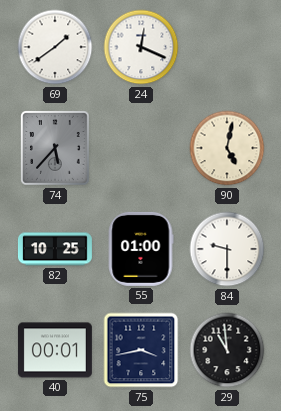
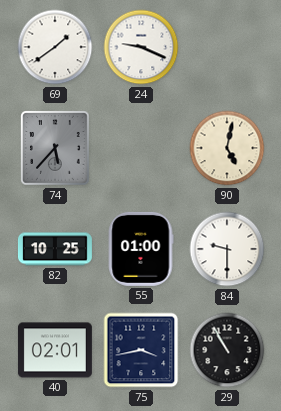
24: 12:19 -> 9:19 (141, 47)
40: 00:01 -> 02:01 (55, 350)
29: 10:59 -> 10:55 (227, 350)
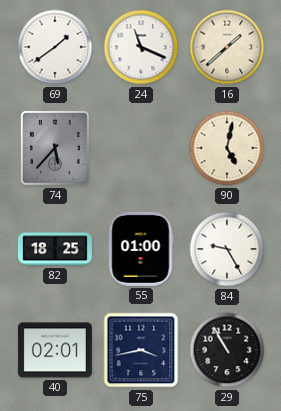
24: 9:19 -> 11:19 (141, 47)
16: none -> 1:38 (227, 47)
82: 10:25 -> 18:25 (55, 249)
84: 9:30 -> 9:25 (227, 249)
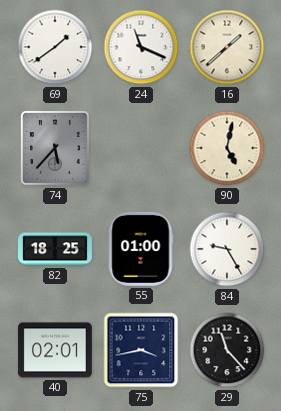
29: 10:55 -> 11:23 (227, 350)
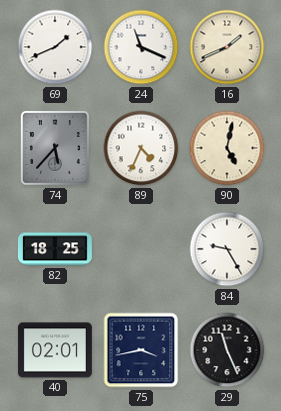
69: 1:39 -> 1:41 (55, 47)
16: 1:38 -> 1:41 (227, 47)
89: none -> 4:34 (141, 148)
55: 01:00 -> none (141, 249)
29: 11:23 -> 11:26 (227, 350)
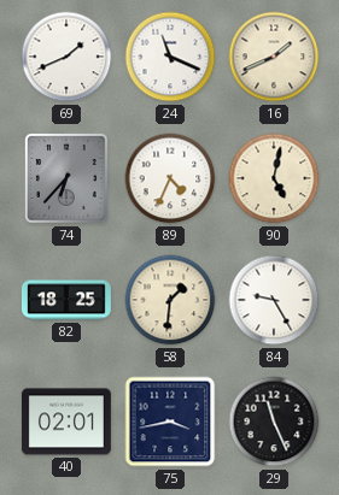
74: 5:37 -> 6:37 (66, 178)
58: none -> 1:31 (170, 300)
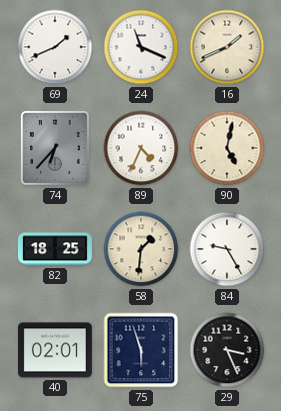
75: 3:43 -> 5:57 (141, 350)
29: 11:26 -> 3:26 (227, 350)
